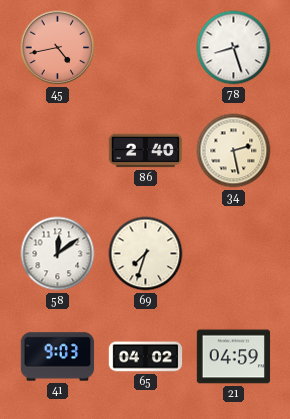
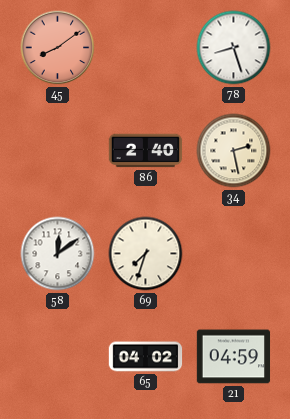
45: 4:43 -> 8:09 (58, 48)
41: 9:03 -> none (58, 357)
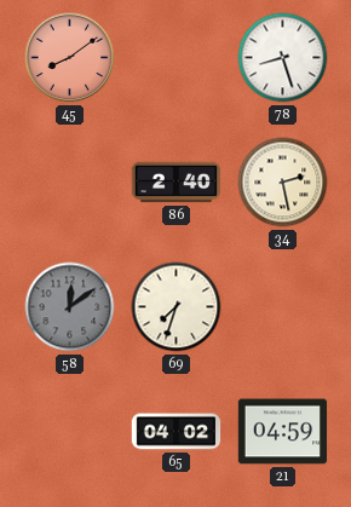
58 dial: white -> grey (70, 307)
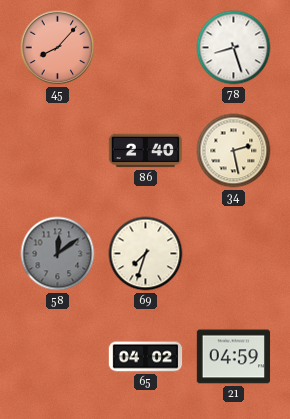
45: 8:09 -> 8:07 (58, 48)
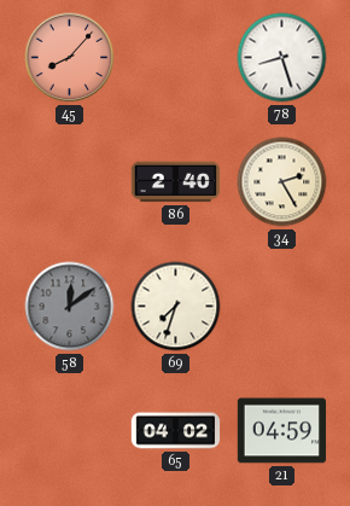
34: 2:28 -> 2:25 (282, 182)
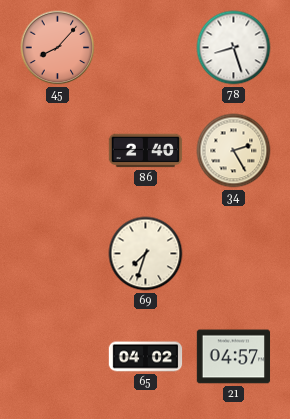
58: 12:09 -> none (70, 307)
21: 04:59 -> 04:57 (234, 357)
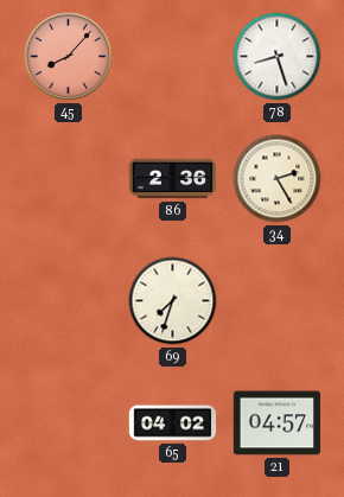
86: 2:40 -> 2:36 (173, 179)
